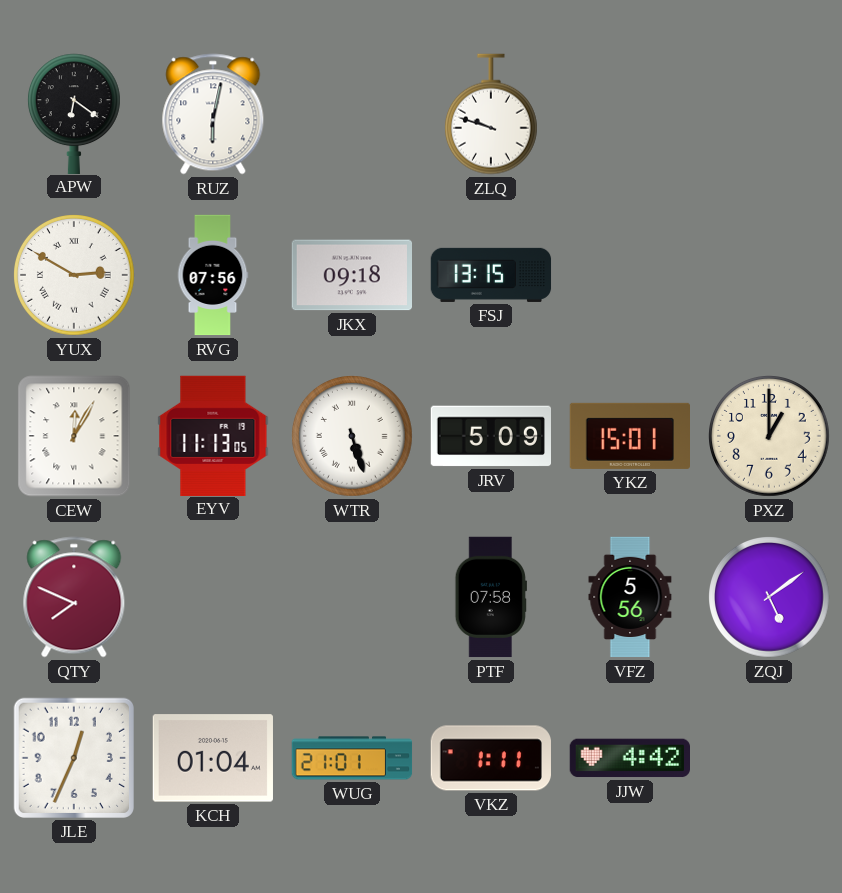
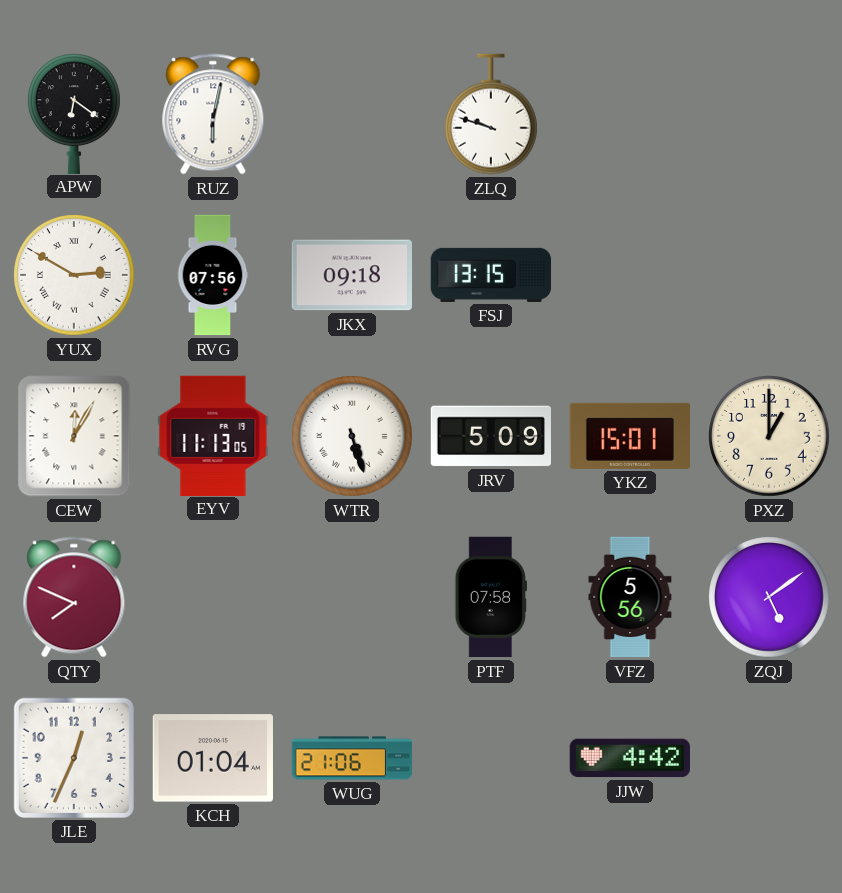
WUG: 21:01 -> 21:06 (352, 758)
VKZ: 1:11 -> none (490, 758)
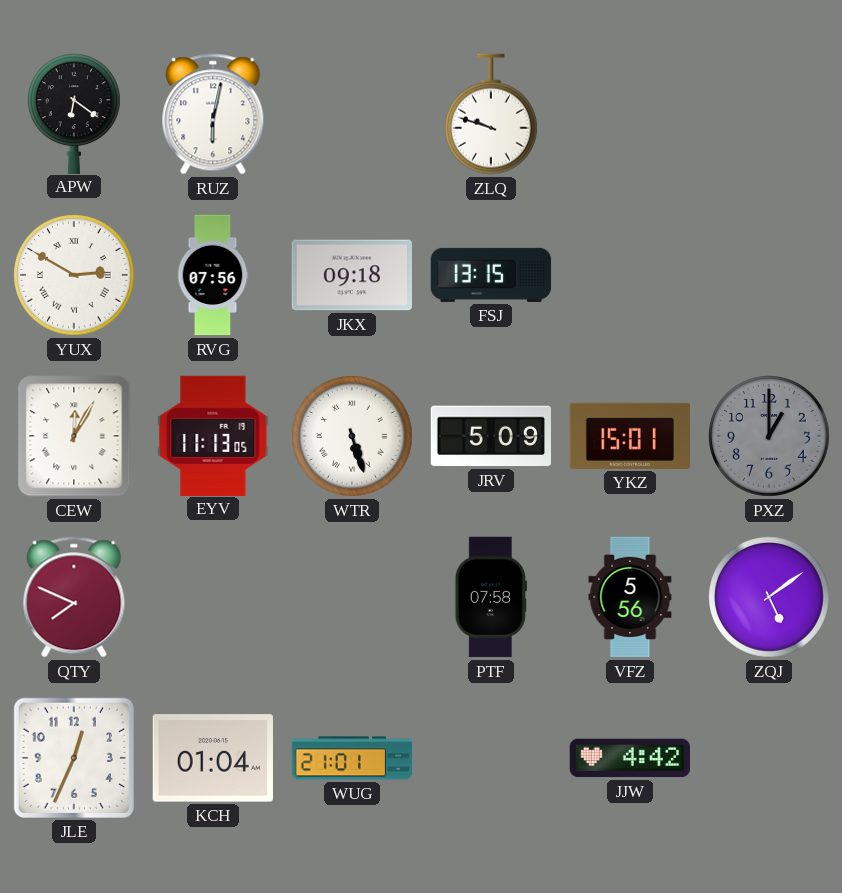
PXZ dial: cream -> grey (770, 437)
WUG: 21:06 -> 21:01 (352, 758)
